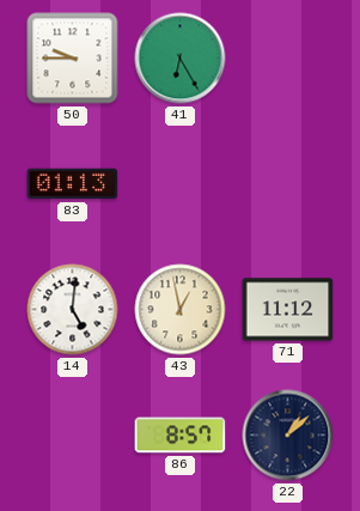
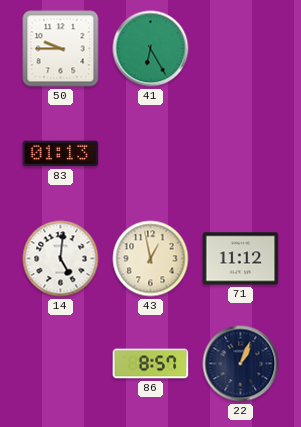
22: 1:08 -> 1:04 (241, 364)
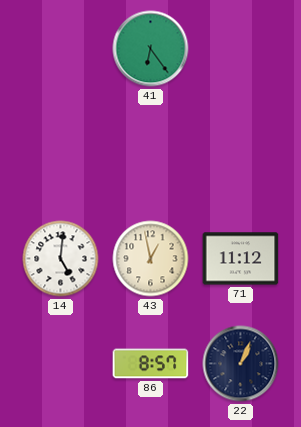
50: 9:45 -> none (61, 49)
41: 6:25 -> 6:24 (151, 49)
83: 01:13 -> none (61, 154)
